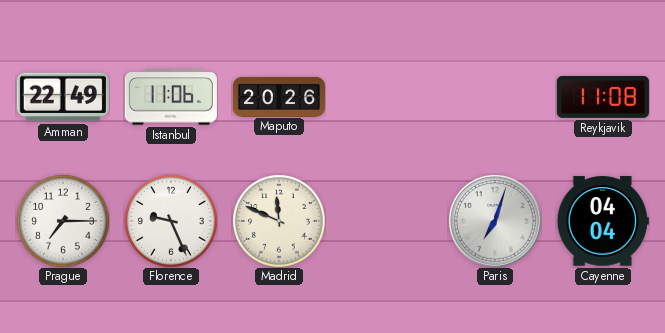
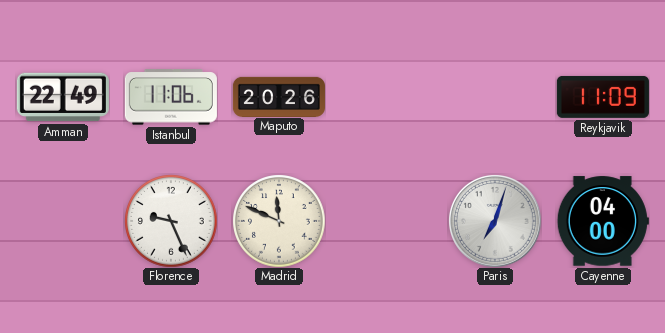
Reykjavik: 11:08 -> 11:09 (603, 97)
Prague: 7:15 -> none (63, 221)
Cayenne: 04:04 -> 04:00 (603, 221)
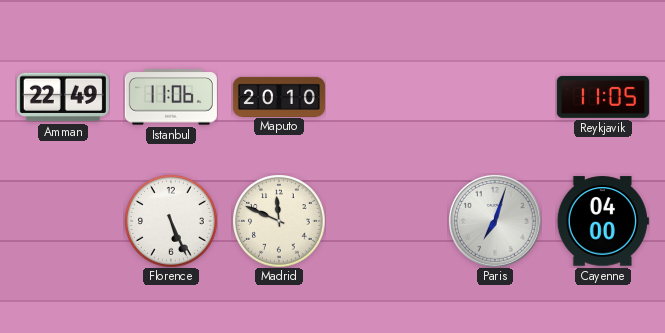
Maputo: 20:26 -> 20:10 (279, 96)
Reykjavik: 11:09 -> 11:05 (603, 97)
Florence: 9:26 -> 5:26 (171, 221)
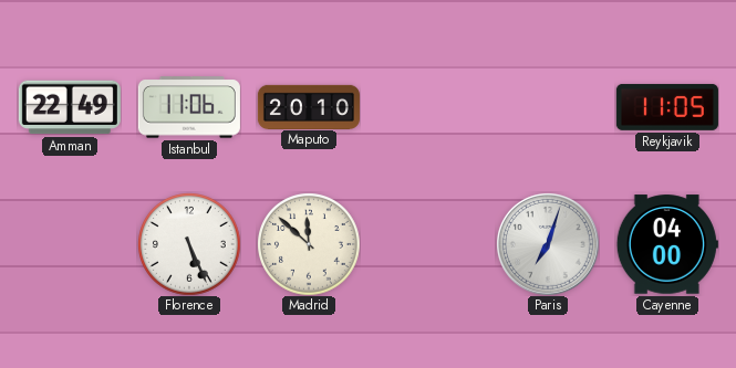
Madrid: 11:49 -> 11:52 (309, 244)
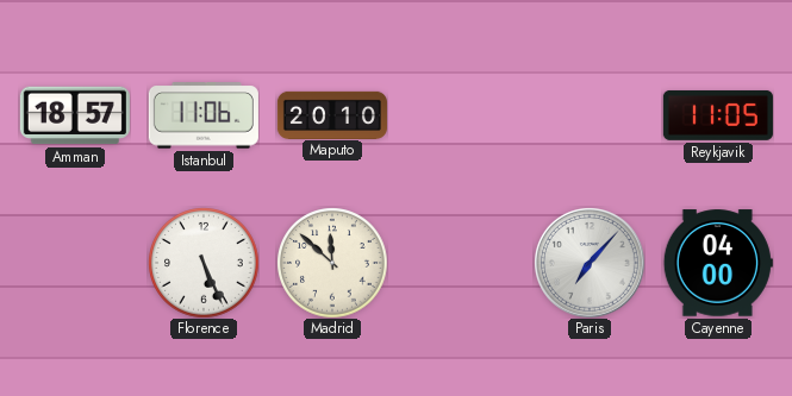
Amman: 22:49 -> 18:57 (75, 115)
Paris: 7:03 -> 7:07 (590, 263)
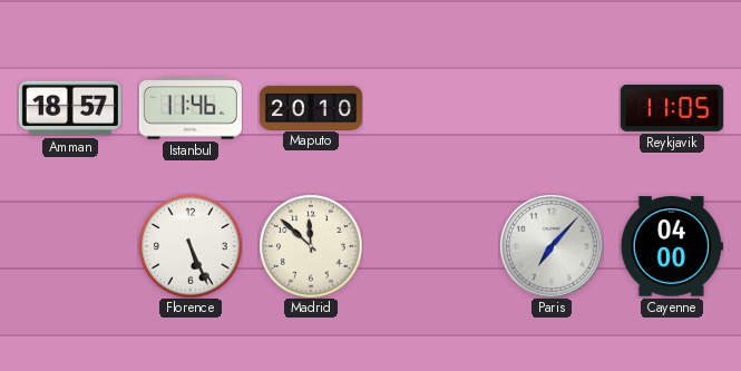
Istanbul: 11:06 -> 11:46 (191, 108)
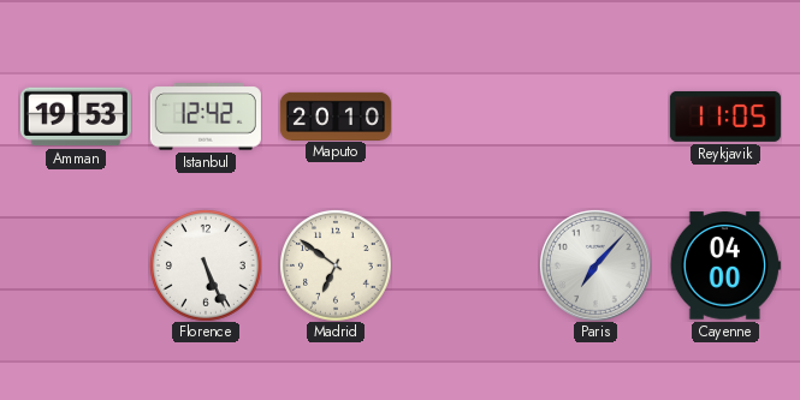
Amman: 18:57 -> 19:53 (76, 117)
Istanbul: 11:46 -> 12:42 (206, 117)
Madrid: 11:52 -> 6:51 (336, 265)
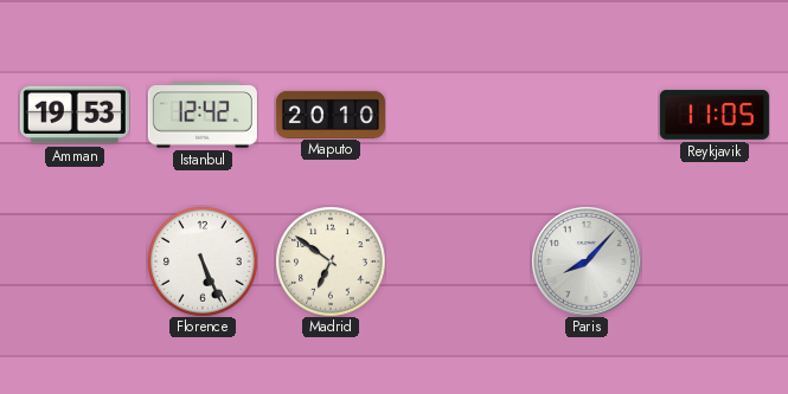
Paris: 7:07 -> 8:07 (587, 261)
Cayenne: 04:00 -> none (725, 265)
